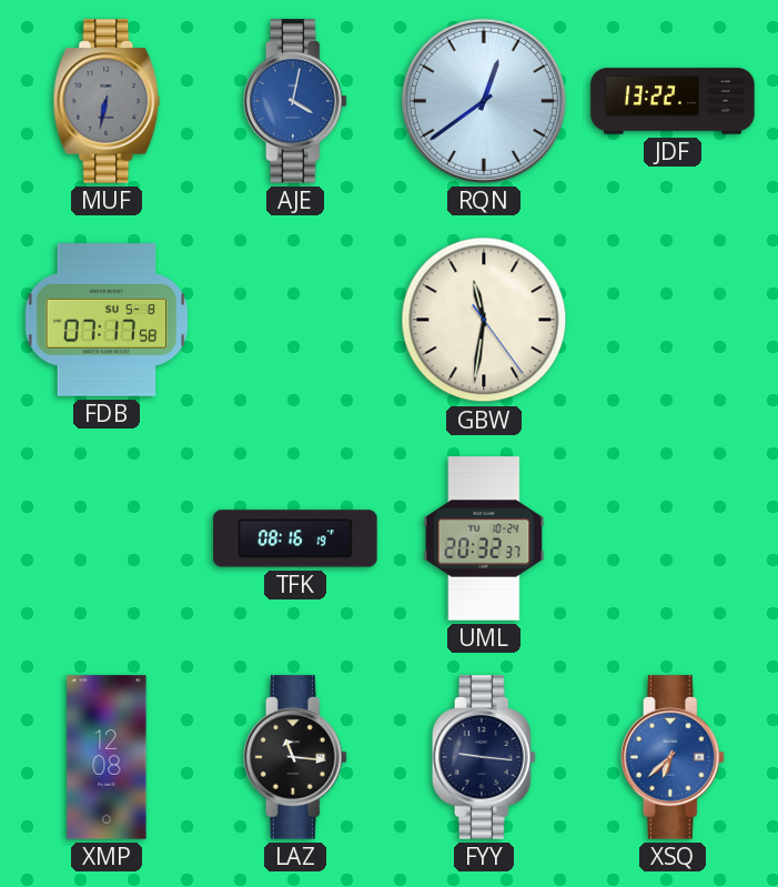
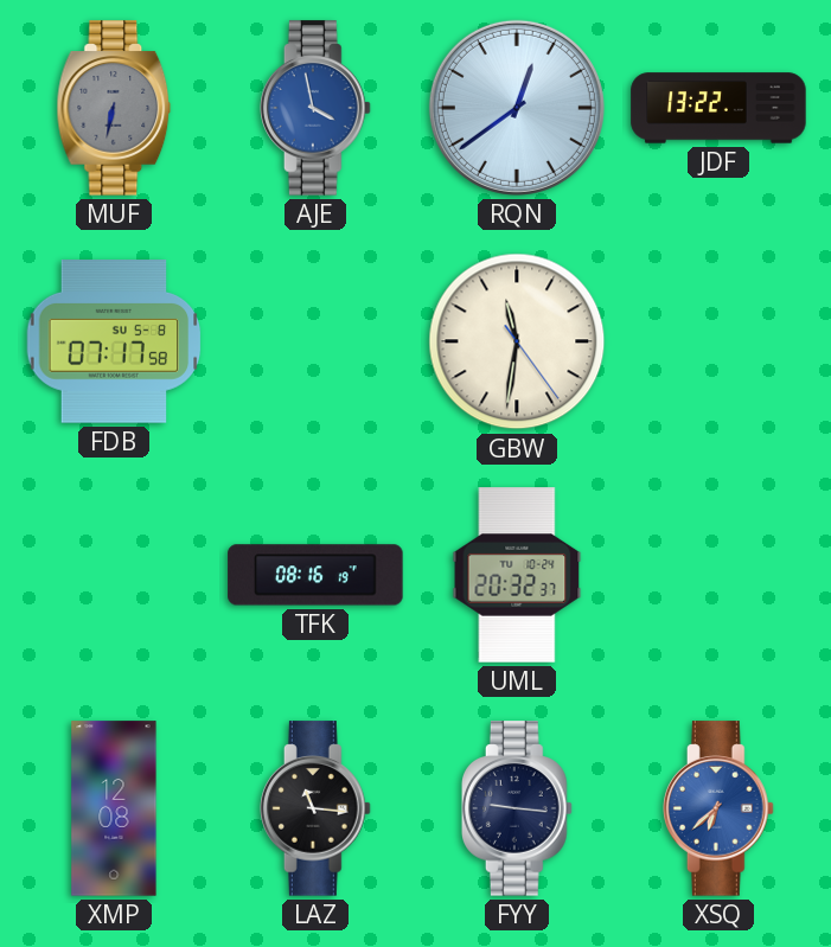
AJE: 4:02 -> 3:58 (315, 108)
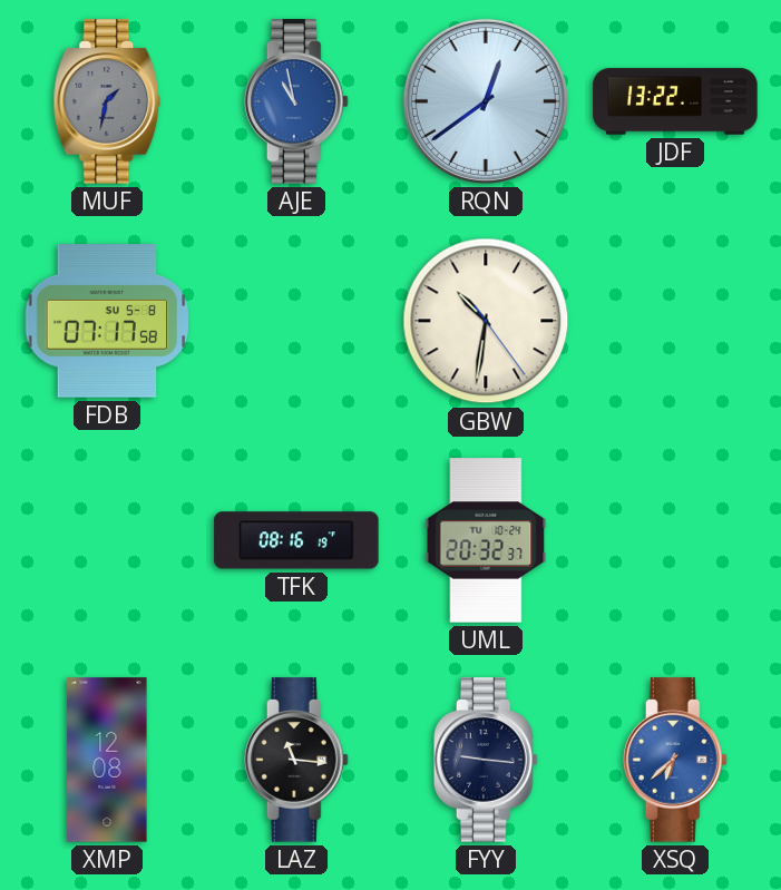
MUF: 6:32 -> 1:32 (107, 101)
AJE: 3:58 -> 10:58 (296, 101)
GBW: 11:31 -> 10:31 (486, 321)
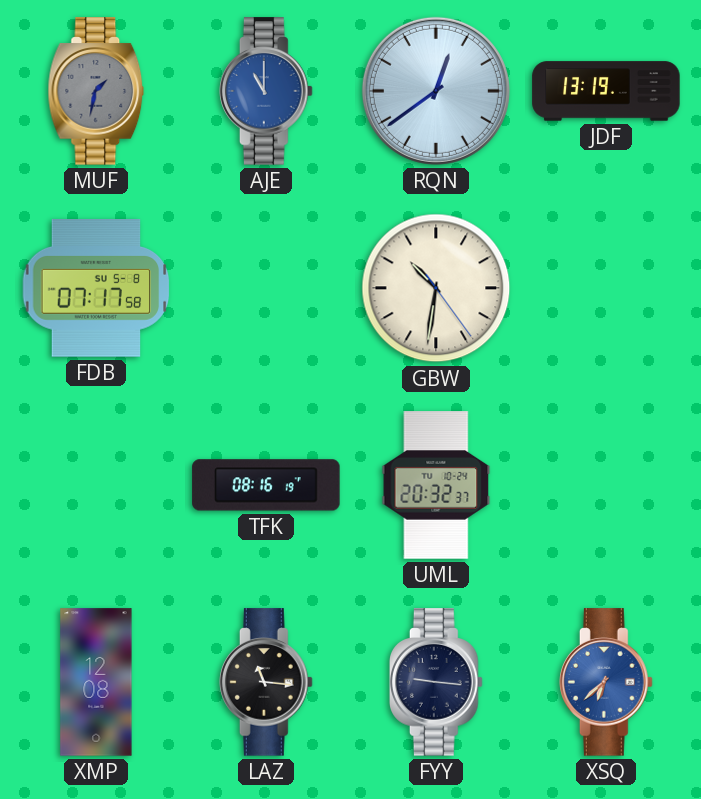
AJE: 10:58 -> 11:00 (266, 91)
JDF: 13:22 -> 13:19 (606, 91)
